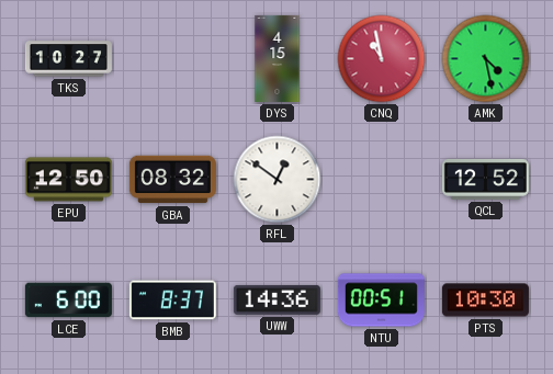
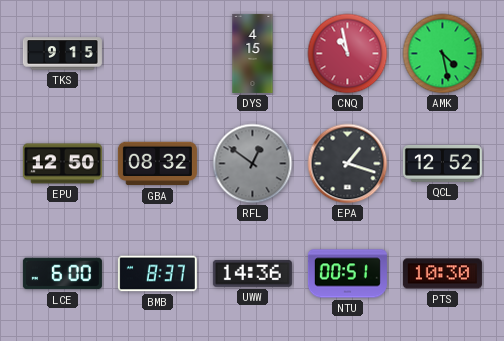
TKS: 10:27 -> 9:15 (62, 54)
RFL dial: white -> grey (253, 164)
EPA: none -> 1:18 (348, 164)
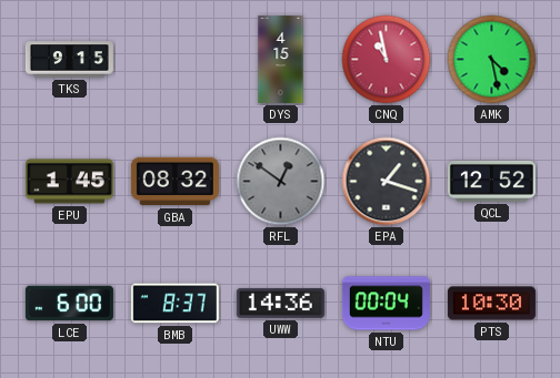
EPU: 12:50 -> 1:45 (69, 182)
NTU: 00:51 -> 00:04 (386, 304)
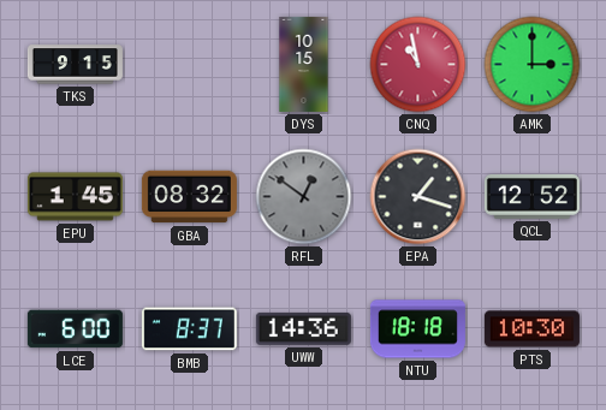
DYS: 4:15 -> 10:15 (304, 64)
AMK: 4:28 -> 3:00 (533, 65)
NTU: 00:04 -> 18:18 (417, 329)
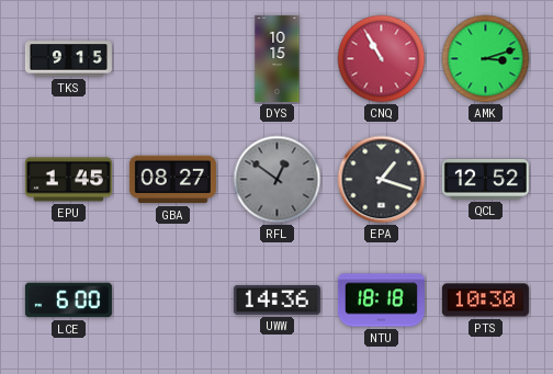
CNQ: 10:58 -> 10:55 (382, 59)
AMK: 3:00 -> 3:12 (486, 59)
GBA: 08:32 -> 08:27 (172, 180)
BMB: 8:37 -> none (189, 329)
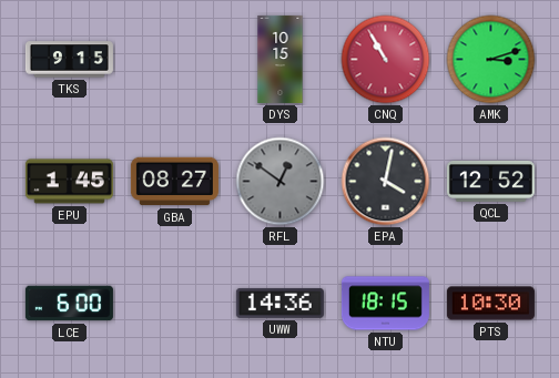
EPA: 1:18 -> 4:02 (386, 182)
NTU: 18:18 -> 18:15 (385, 304)
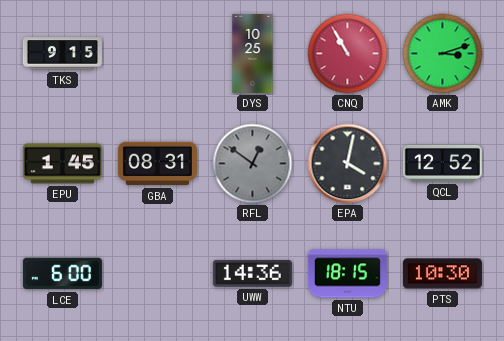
DYS: 10:15 -> 10:25 (253, 53)
GBA: 08:27 -> 08:31 (157, 164)
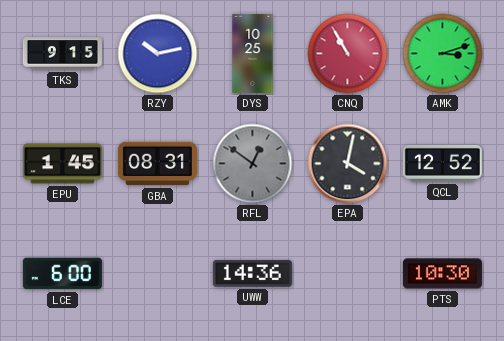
RZY: none -> 10:13 (158, 54)
NTU: 18:15 -> none (347, 274)
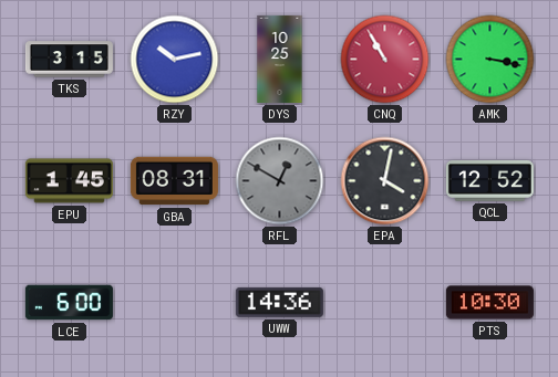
TKS: 9:15 -> 3:15 (69, 60)
AMK: 3:12 -> 3:17 (490, 60)
RFL: 12:51 -> 12:50 (280, 181)
